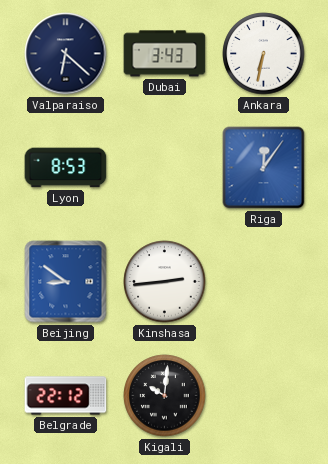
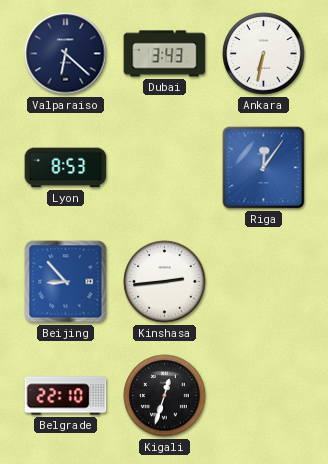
Beijing: 8:51 -> 8:53 (66, 282)
Belgrade: 22:12 -> 22:10 (66, 396)
Kigali: 10:01 -> 12:33 (165, 396)
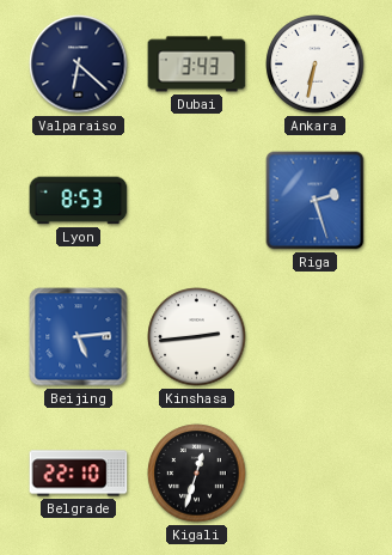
Riga: 12:06 -> 2:27 (316, 201)
Beijing: 8:53 -> 5:14 (79, 337)
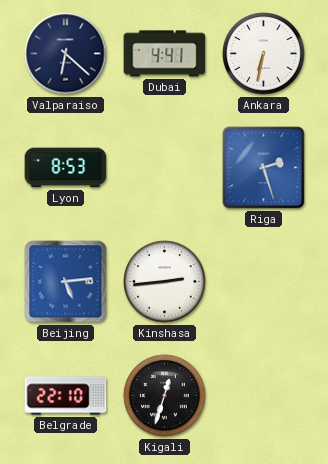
Dubai: 3:43 -> 4:41 (165, 54)
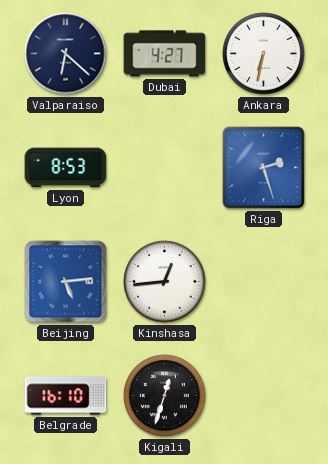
Dubai: 4:41 -> 4:27 (165, 54)
Kinshasa: 2:44 -> 12:44 (165, 282)
Belgrade: 22:10 -> 16:10 (66, 396)
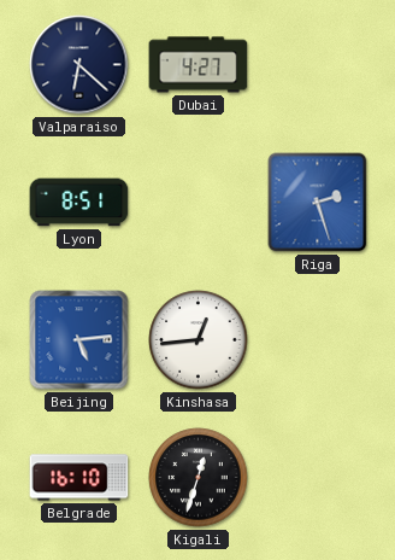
Ankara: 6:32 -> none (264, 54)
Lyon: 8:53 -> 8:51 (79, 203)
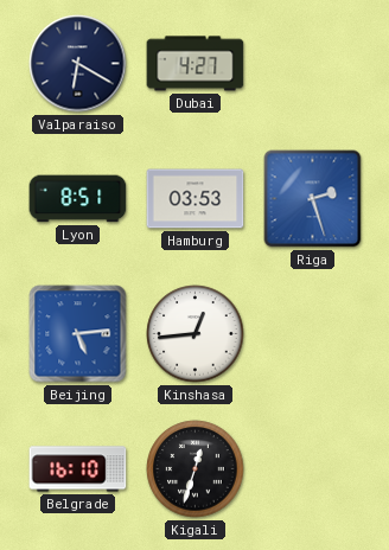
Valparaiso: 6:22 -> 6:20 (78, 64)
Hamburg: none -> 03:53 (196, 199)
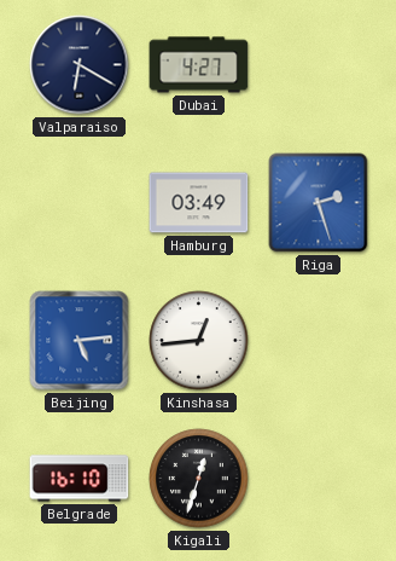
Lyon: 8:51 -> none (78, 199)
Hamburg: 03:53 -> 03:49 (199, 203)
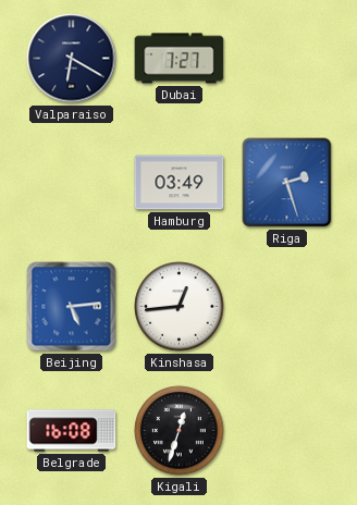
Dubai: 4:27 -> 7:27 (180, 59)
Belgrade: 16:10 -> 16:08 (72, 431)
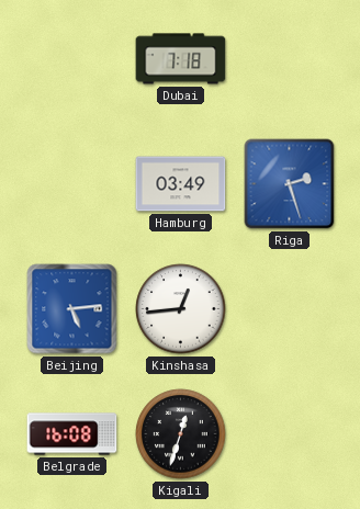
Valparaiso: 6:20 -> none (72, 59)
Dubai: 7:27 -> 7:18 (181, 59)
